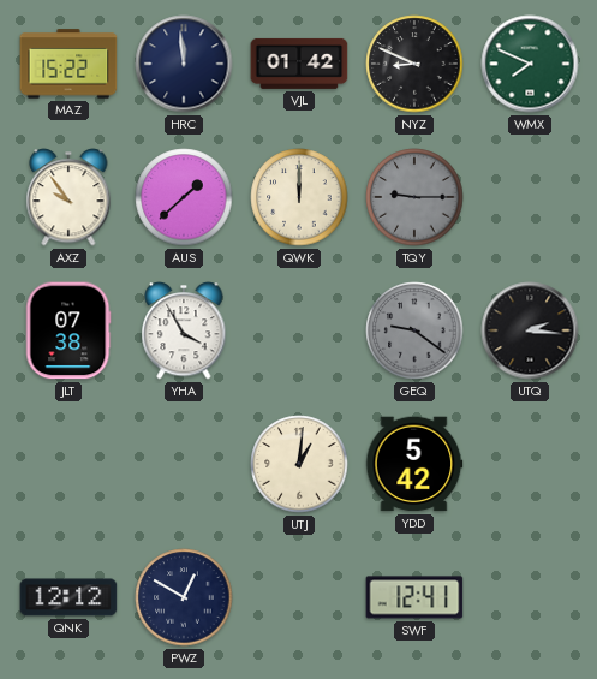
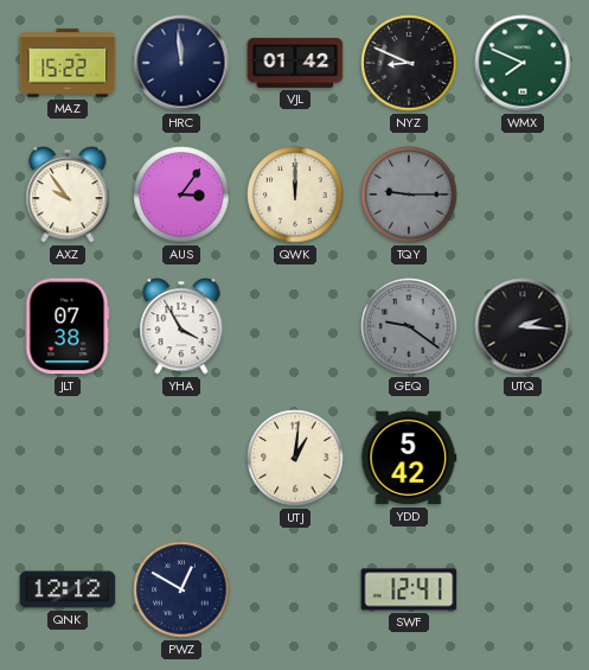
AUS: 1:38 -> 3:06 (181, 194)
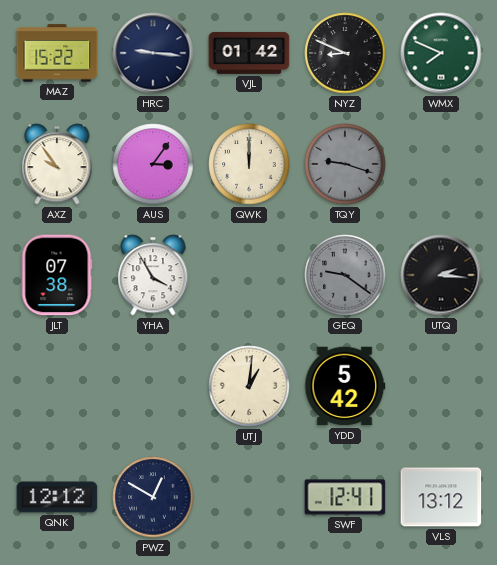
HRC: 11:59 -> 9:16 (153, 53)
TQY: 9:15 -> 9:18 (345, 164)
VLS: none -> 13:12 (441, 497)
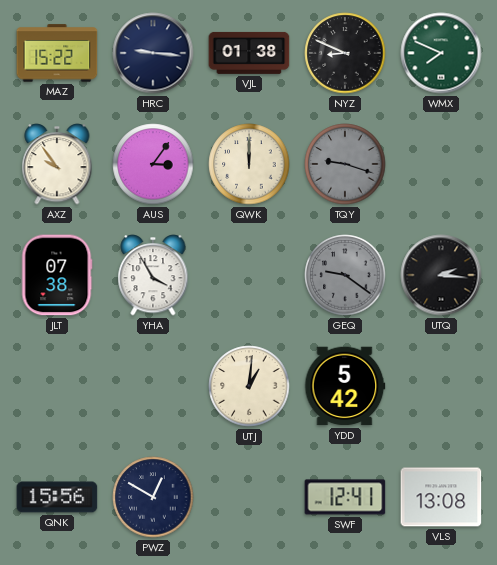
VJL: 01:42 -> 01:38 (249, 53)
QNK: 12:12 -> 15:56 (57, 497)
VLS: 13:12 -> 13:08 (441, 497)
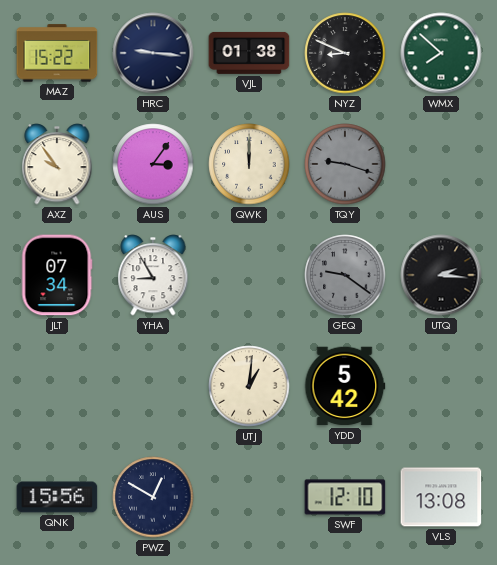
WMX: 7:49 -> 7:52 (441, 53)
JLT: 07:38 -> 07:34 (57, 275)
YHA: 3:55 -> 8:55 (153, 275)
SWF: 12:41 -> 12:10 (345, 497)
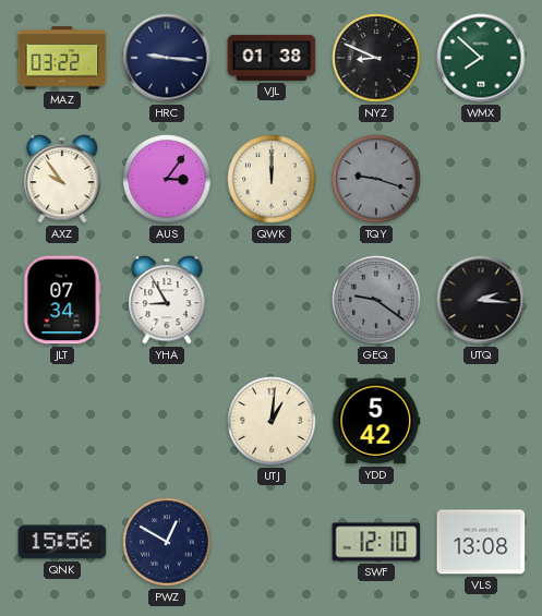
MAZ: 15:22 -> 03:22 (62, 58)
